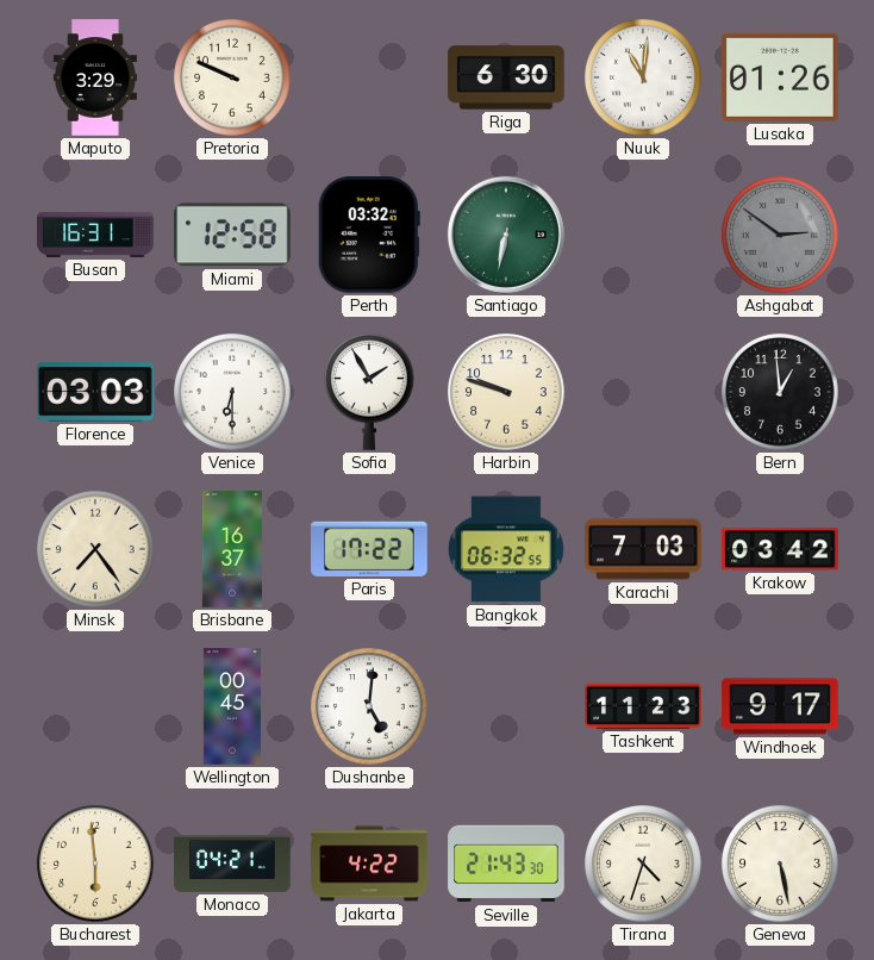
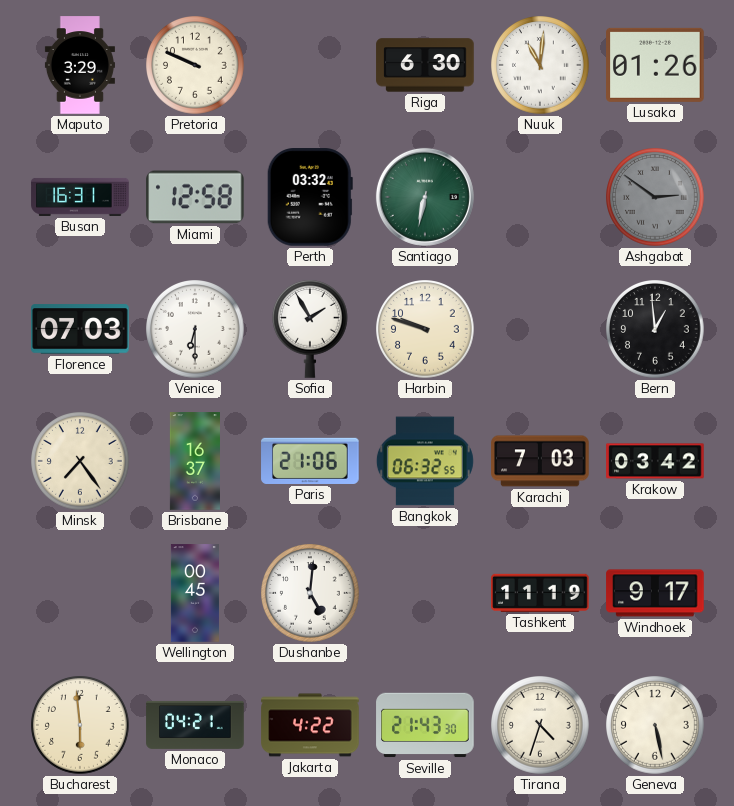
Florence: 03:03 -> 07:03 (80, 329)
Paris: 17:22 -> 21:06 (310, 461)
Tashkent: 11:23 -> 11:19 (540, 593)
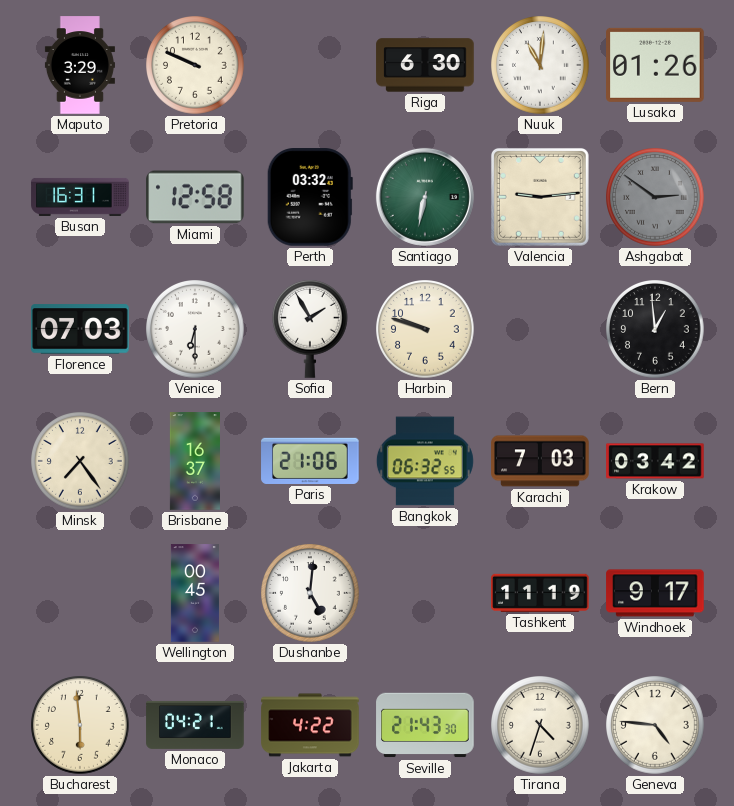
Valencia: none -> 9:14 (540, 197)
Geneva: 5:28 -> 4:46 (656, 726)
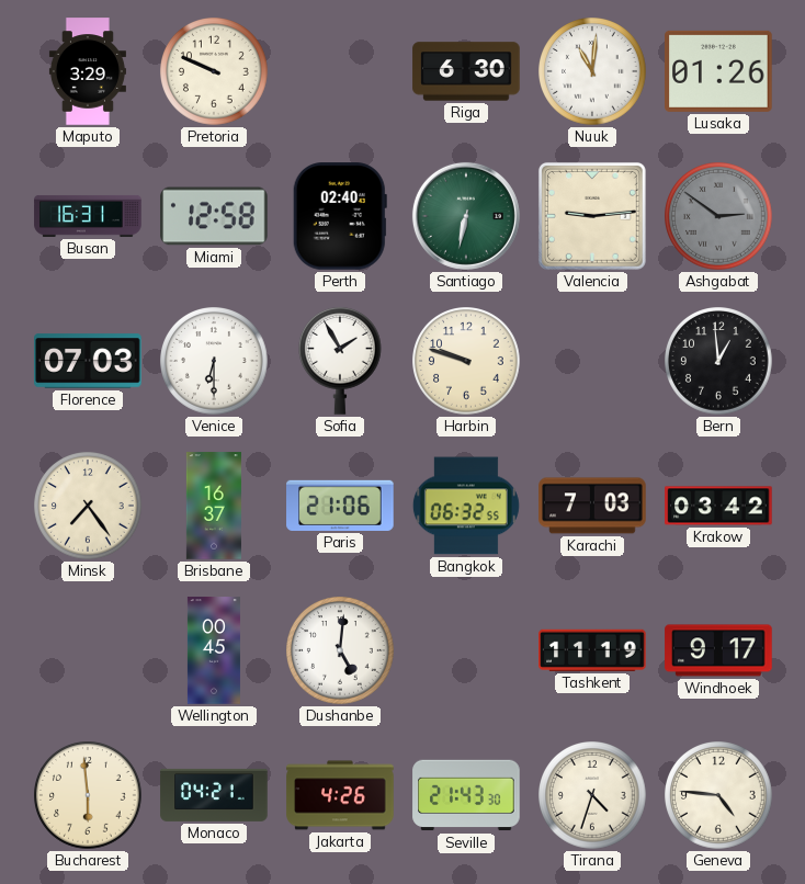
Perth: 03:32 -> 02:40 (340, 216)
Jakarta: 4:22 -> 4:26 (340, 795)
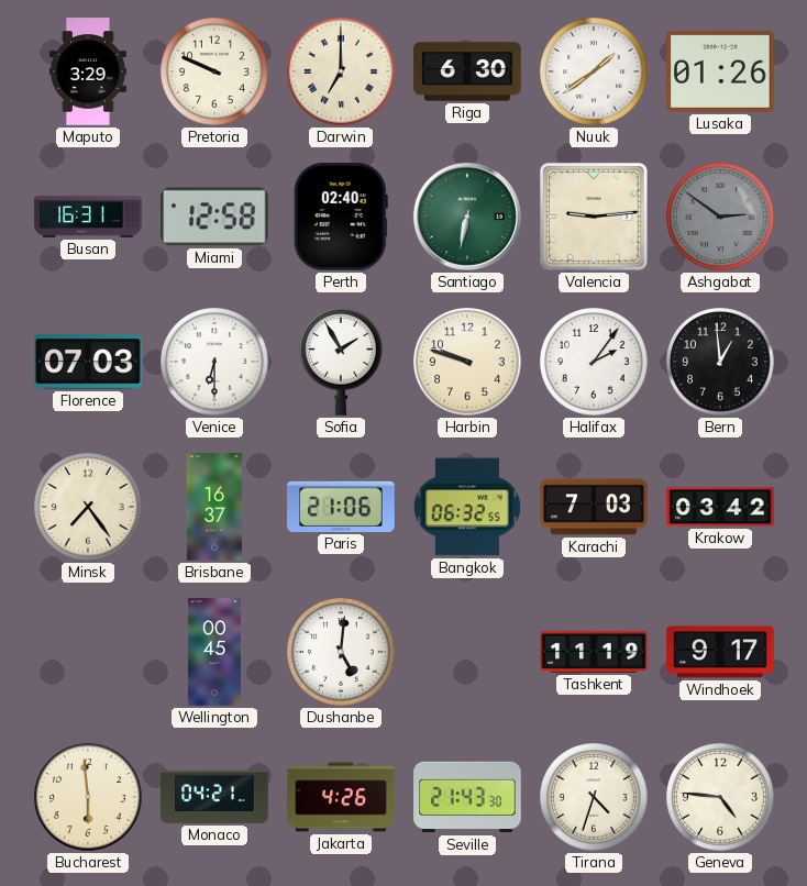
Darwin: none -> 7:00 (342, 73)
Nuuk: 11:01 -> 1:39 (595, 73)
Halifax: none -> 2:06 (595, 363)
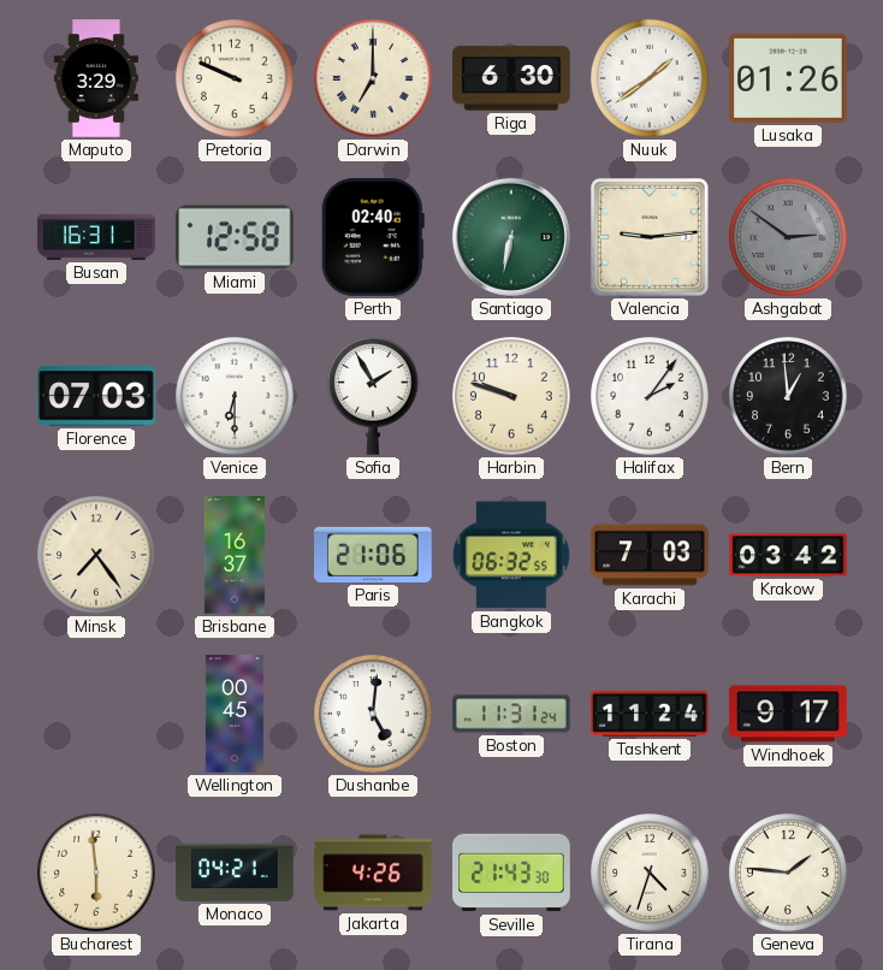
Boston: none -> 11:31 (511, 714)
Tashkent: 11:19 -> 11:24 (650, 714)
Geneva: 4:46 -> 1:46 (789, 874)
